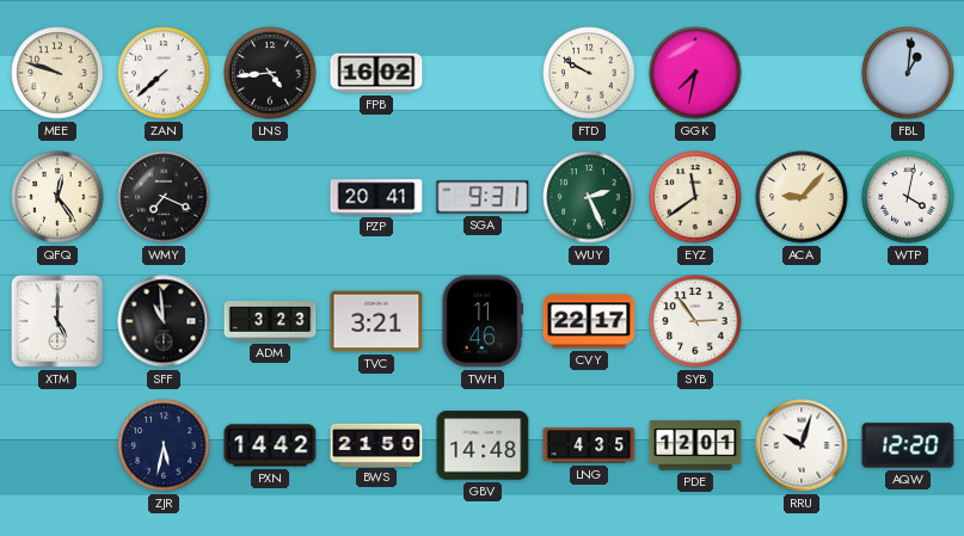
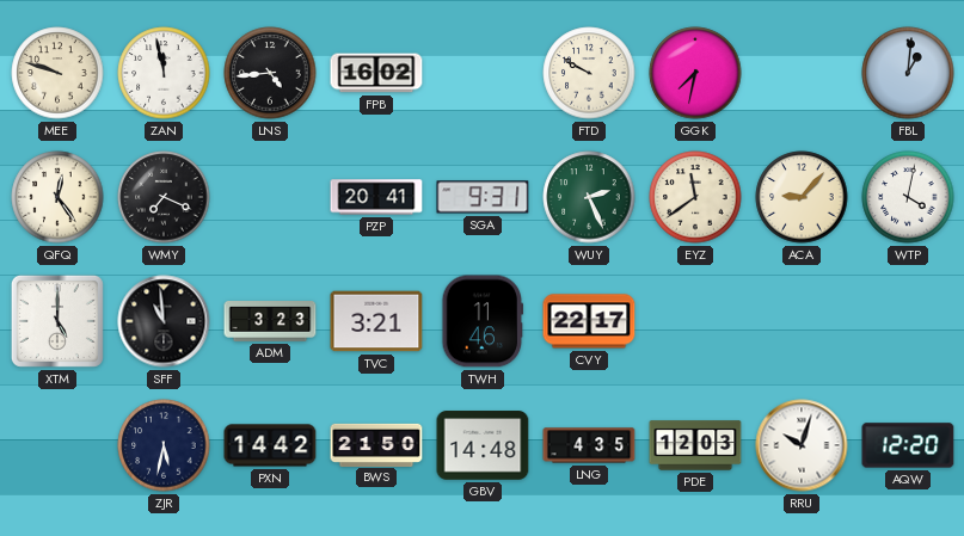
ZAN: 7:38 -> 11:58 (164, 73)
SYB: 2:54 -> none (695, 321)
PDE: 12:01 -> 12:03 (695, 445)
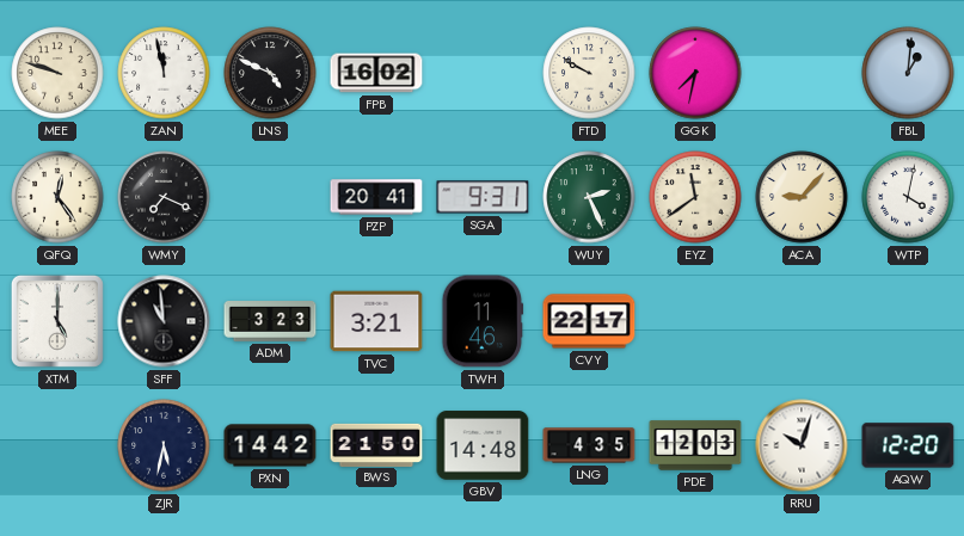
LNS: 4:44 -> 4:49 (270, 73)
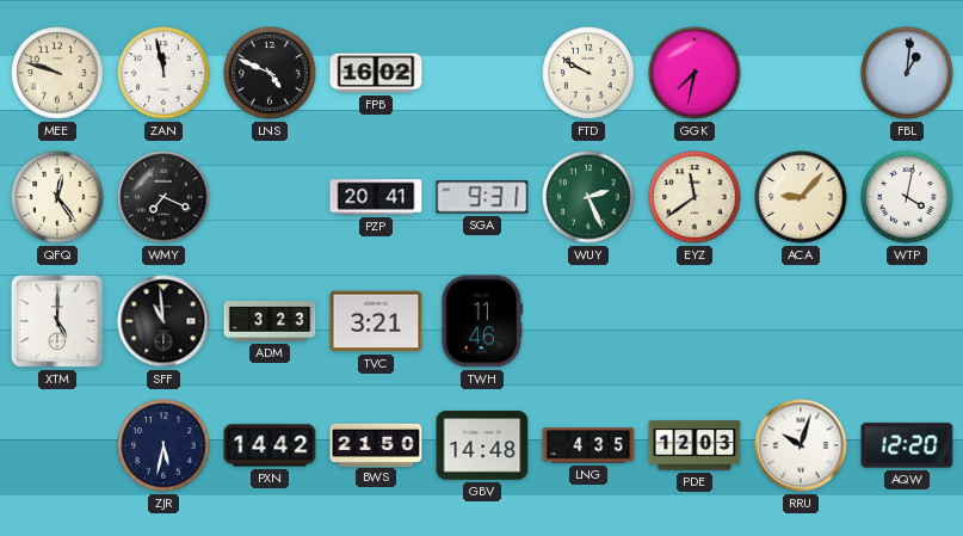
CVY: 22:17 -> none (589, 321)
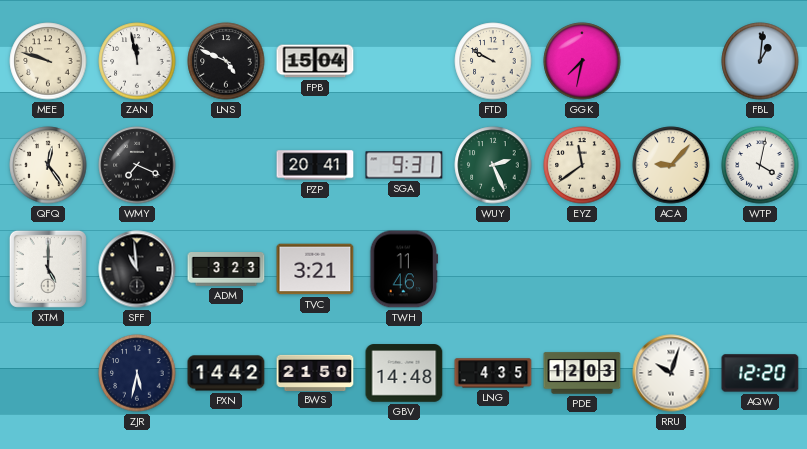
FPB: 16:02 -> 15:04 (315, 61)
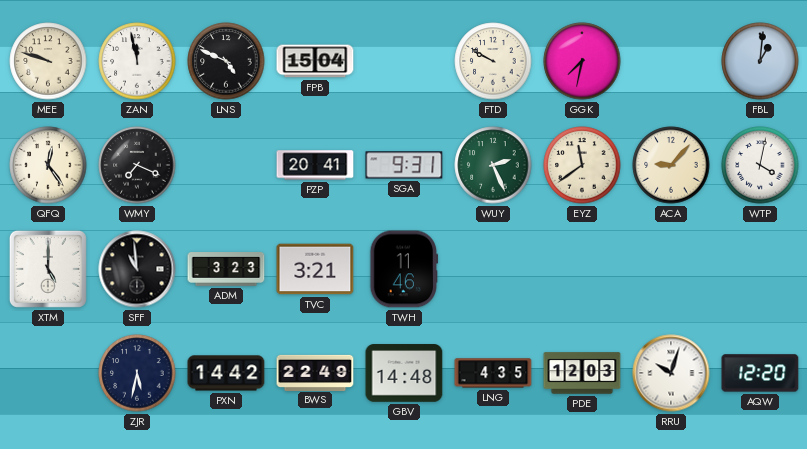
BWS: 21:50 -> 22:49 (315, 372)
